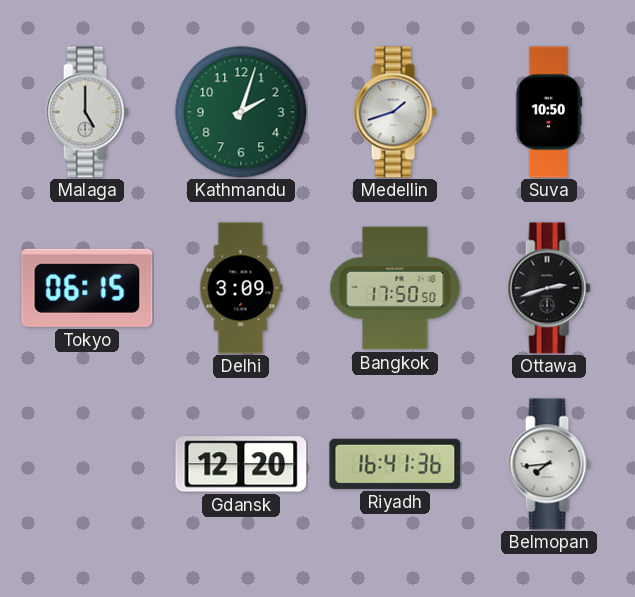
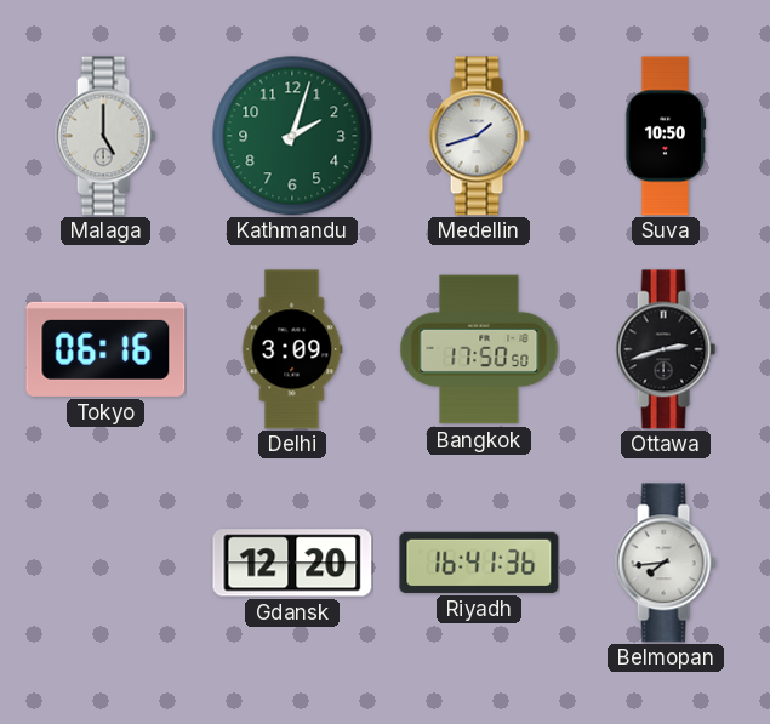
Tokyo: 06:15 -> 06:16 (105, 349)
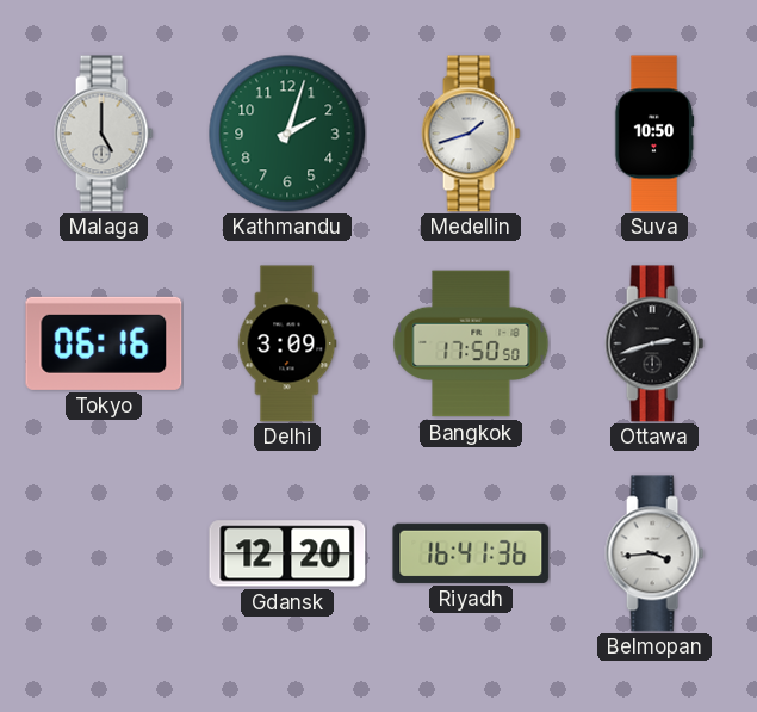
Belmopan: 7:44 -> 3:44 (654, 553)
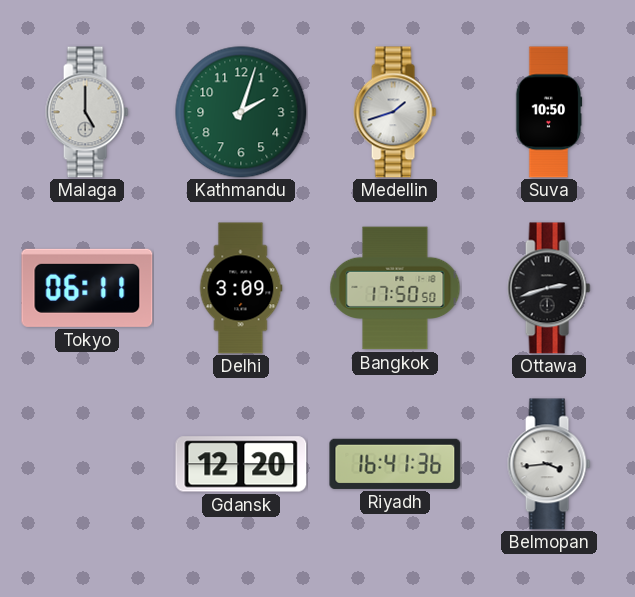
Tokyo: 06:16 -> 06:11 (87, 288)
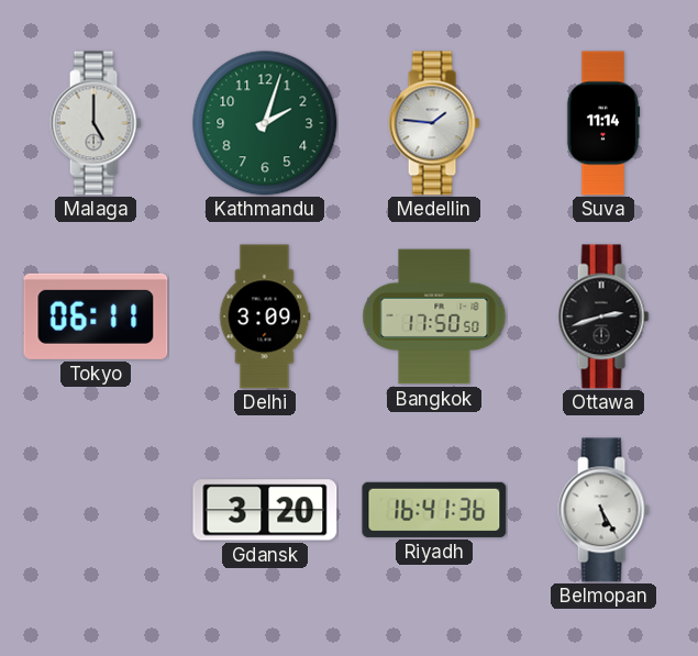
Medellin: 1:42 -> 1:46 (434, 123)
Suva: 10:50 -> 11:14 (603, 123)
Gdansk: 12:20 -> 3:20 (265, 510)
Belmopan: 3:44 -> 5:25 (603, 510)
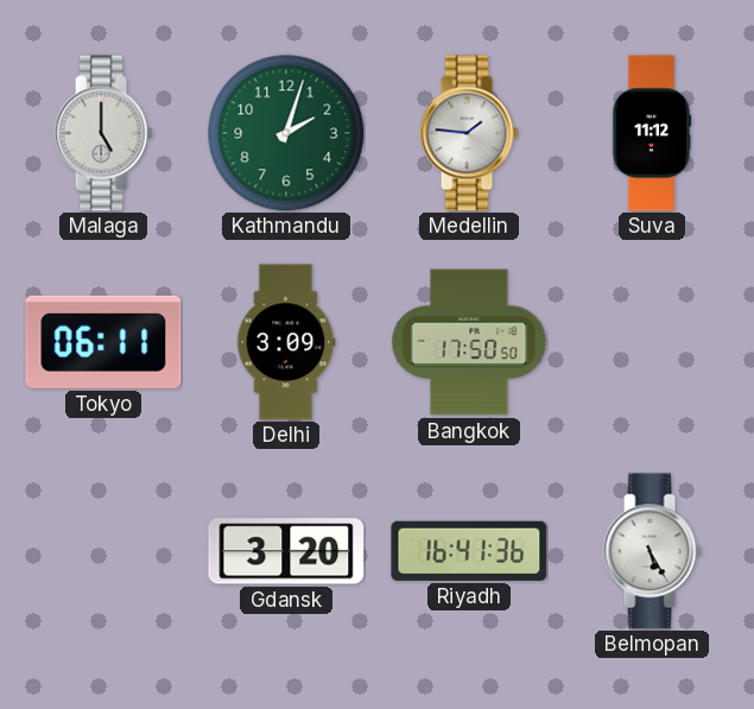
Suva: 11:14 -> 11:12 (652, 133)
Ottawa: 2:42 -> none (603, 316)
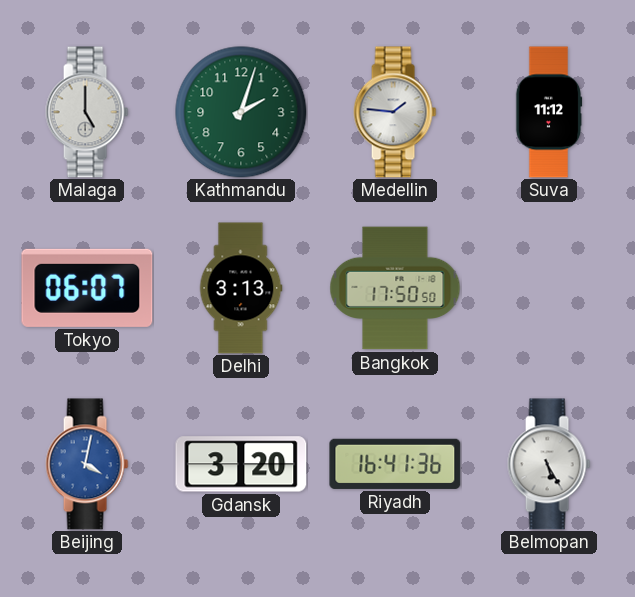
Tokyo: 06:11 -> 06:07 (87, 288)
Delhi: 3:09 -> 3:13 (241, 288)
Beijing: none -> 4:02 (87, 464)
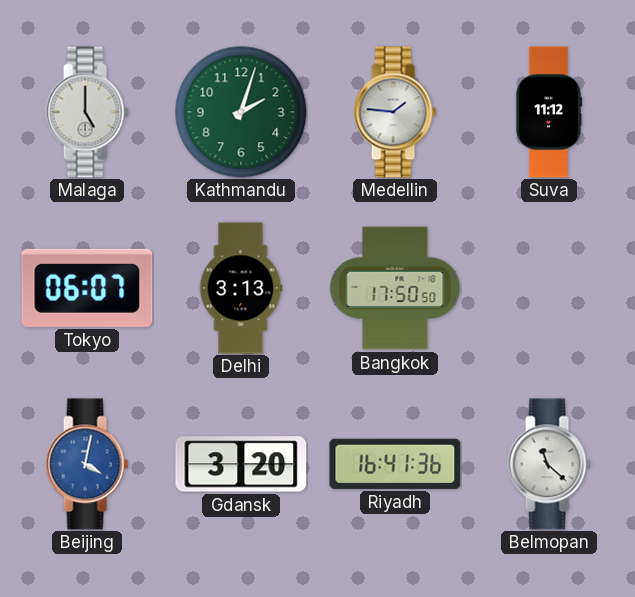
Belmopan: 5:25 -> 11:22 (549, 464)
